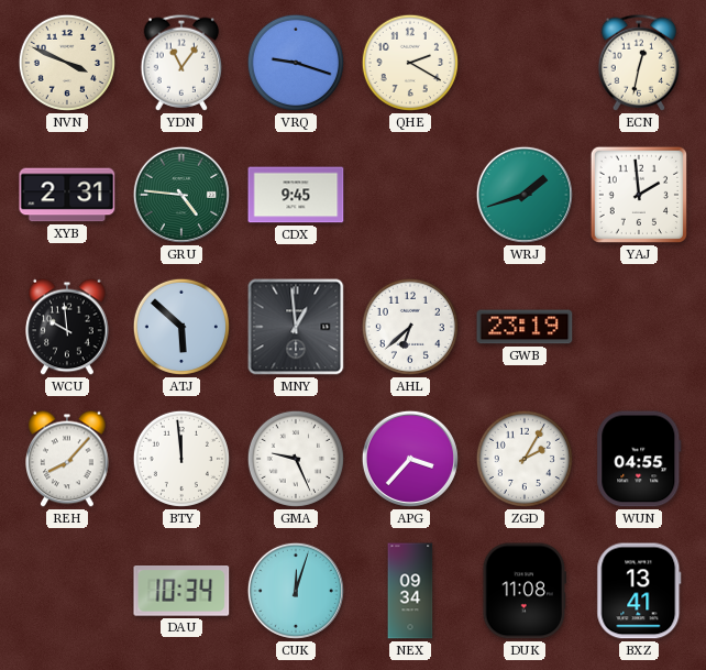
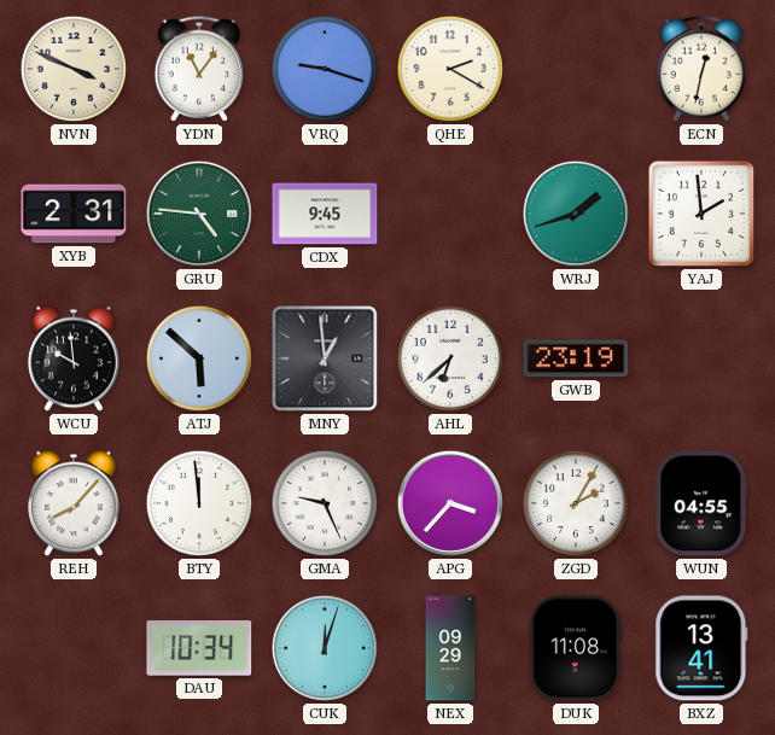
NEX: 09:34 -> 09:29 (450, 648)
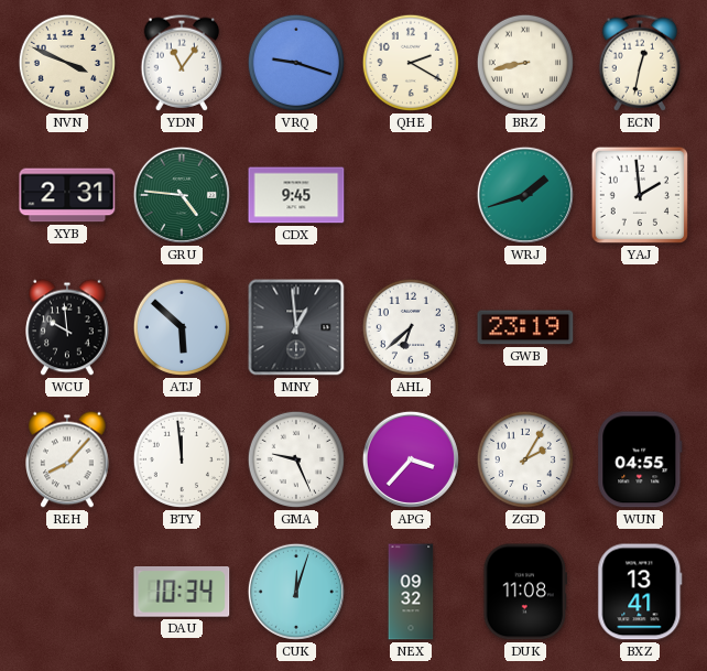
BRZ: none -> 8:43 (525, 63)
NEX: 09:29 -> 09:32 (411, 592)
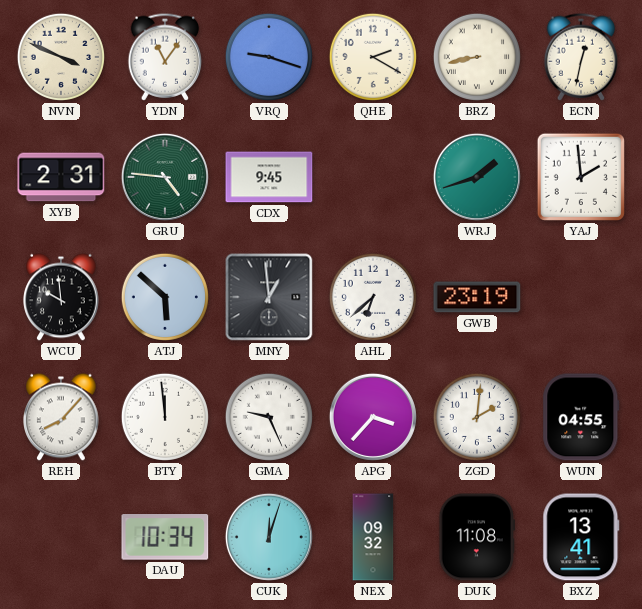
ZGD: 2:05 -> 2:01 (477, 417)
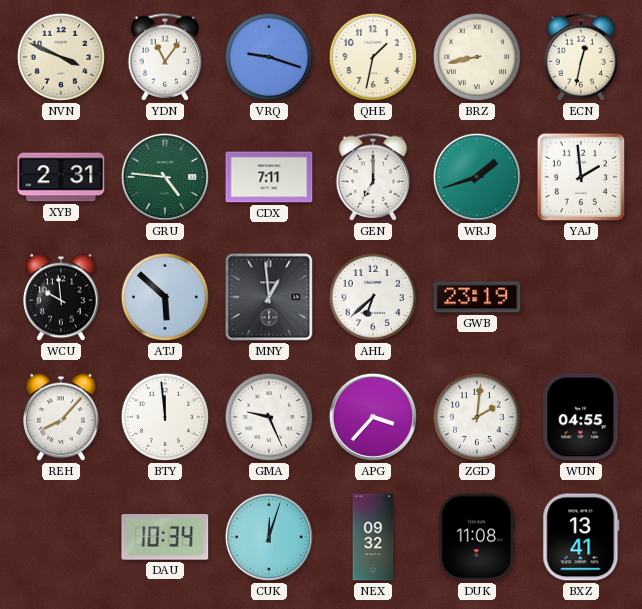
QHE: 2:20 -> 1:32 (373, 57)
CDX: 9:45 -> 7:11 (269, 177)
GEN: none -> 7:00 (373, 177)
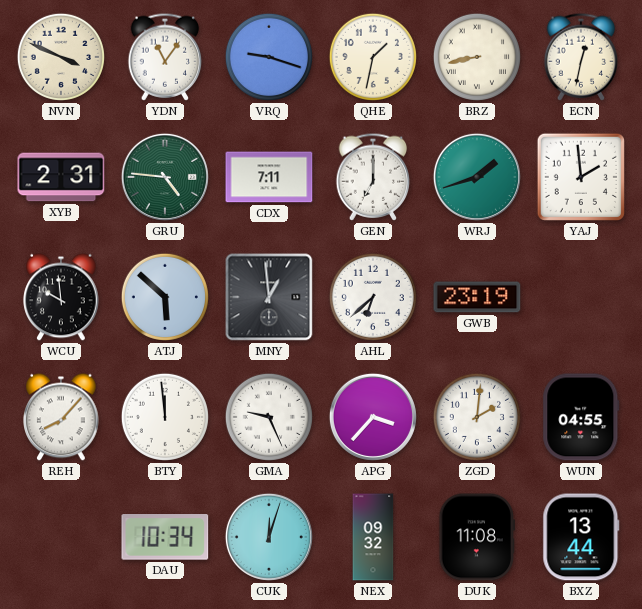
BXZ: 13:41 -> 13:44 (581, 537)
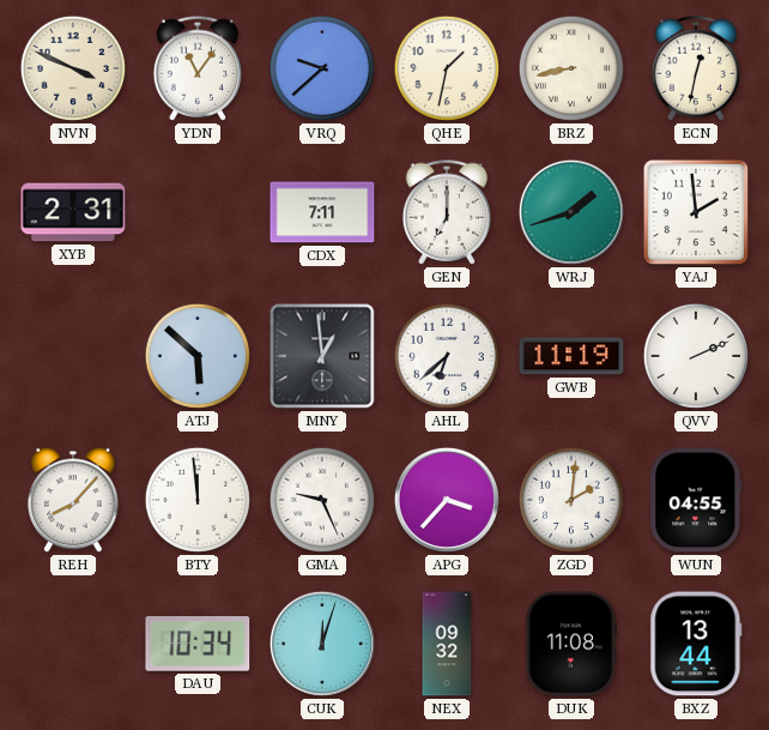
VRQ: 9:18 -> 9:38 (322, 68)
GRU: 4:46 -> none (165, 177)
WCU: 9:59 -> none (61, 297)
GWB: 23:19 -> 11:19 (571, 356)
QVV: none -> 2:11 (696, 356)
